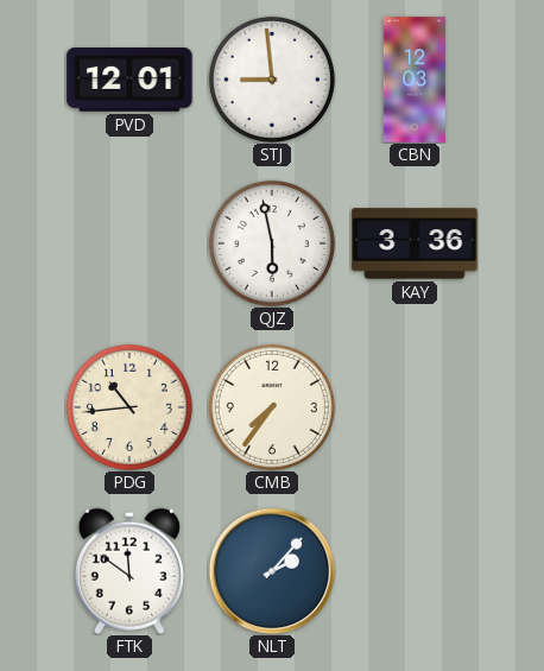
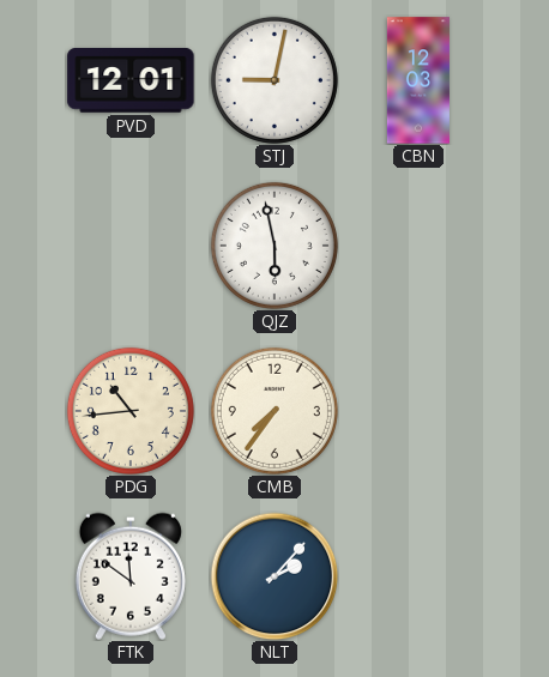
STJ: 8:59 -> 9:02 (274, 80)
KAY: 3:36 -> none (415, 243)
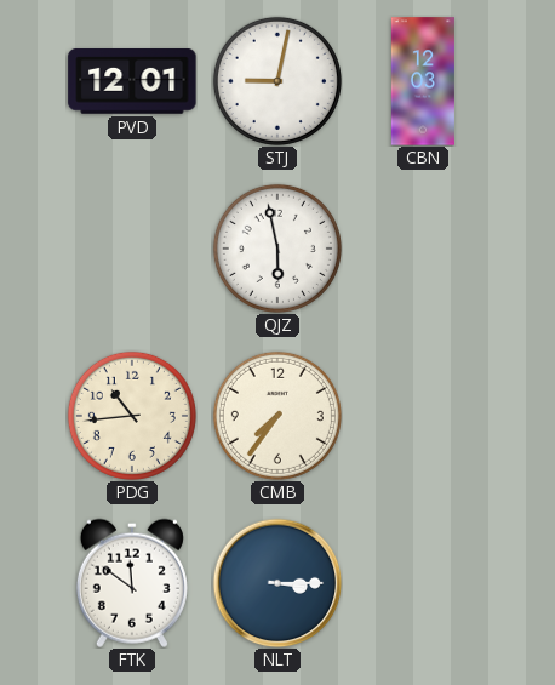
NLT: 2:07 -> 3:15 (277, 583)
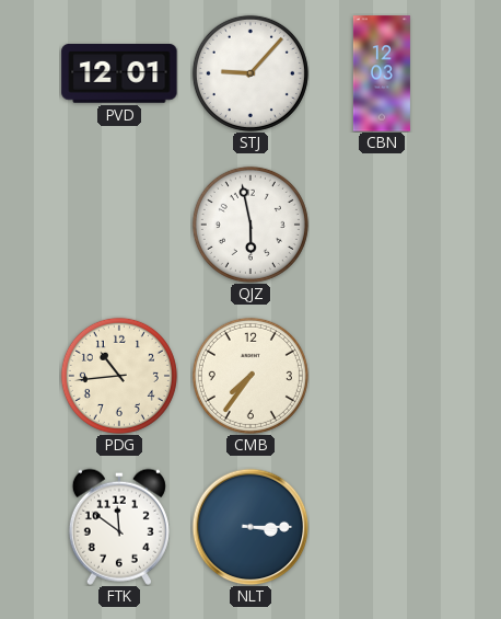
STJ: 9:02 -> 9:07 (250, 73)
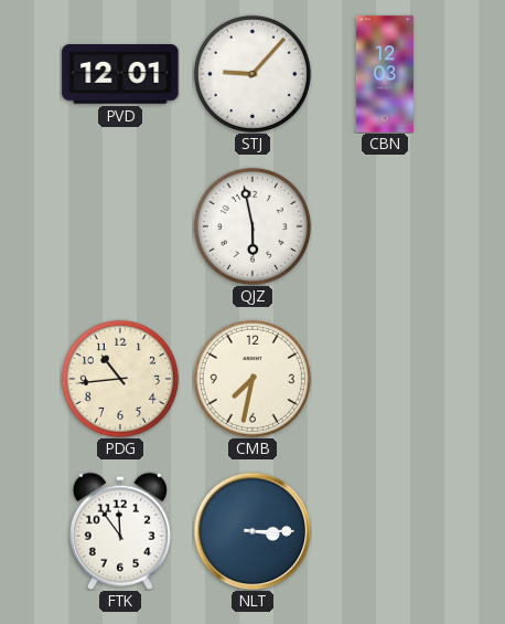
CMB: 7:36 -> 7:32 (253, 379)
FTK: 11:51 -> 11:54 (120, 531)
